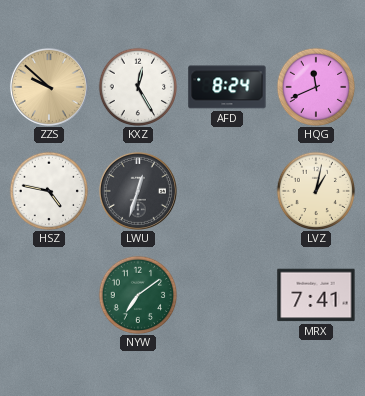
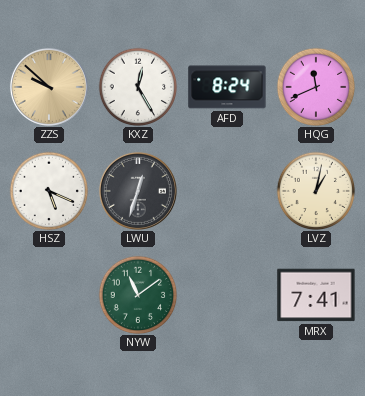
HSZ: 4:47 -> 5:19 (49, 191)
NYW: 7:09 -> 11:09 (138, 295)
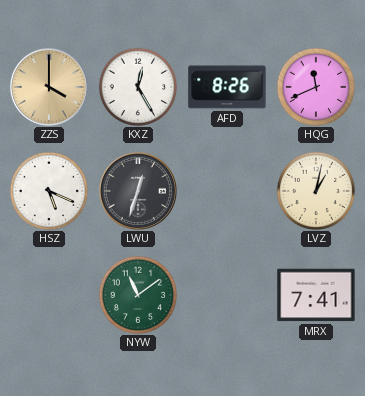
ZZS: 9:52 -> 4:00 (49, 87)
AFD: 8:24 -> 8:26 (227, 87)
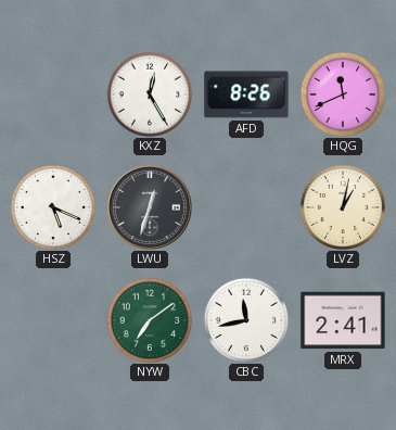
ZZS: 4:00 -> none (49, 87)
NYW: 11:09 -> 7:09 (150, 320)
CBC: none -> 11:43 (246, 320)
MRX: 7:41 -> 2:41 (343, 320)
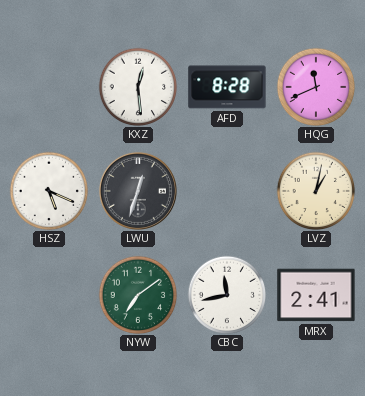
KXZ: 12:25 -> 12:29 (138, 87)
AFD: 8:26 -> 8:28 (227, 87)
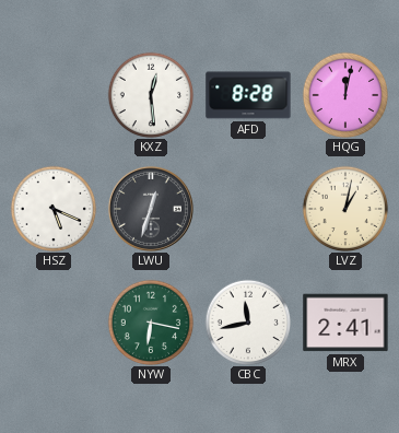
HQG: 11:41 -> 12:02 (345, 95)
NYW: 7:09 -> 6:17 (151, 323)
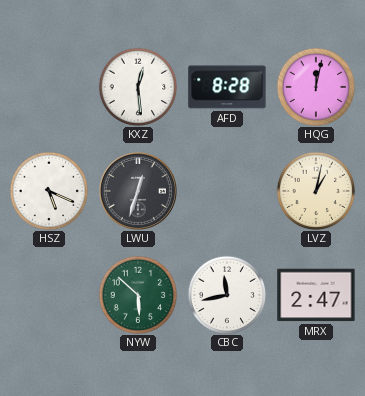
NYW: 6:17 -> 5:52 (138, 295)
MRX: 2:41 -> 2:47 (316, 295)
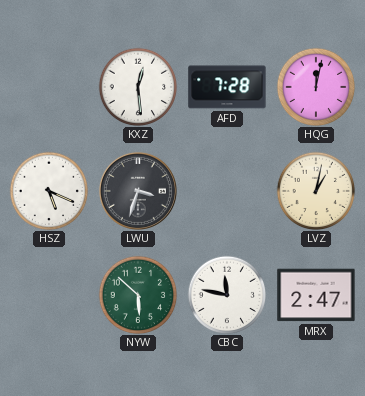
AFD: 8:28 -> 7:28 (227, 87)
LWU: 12:33 -> 3:33 (138, 191)
CBC: 11:43 -> 11:47 (227, 295)
